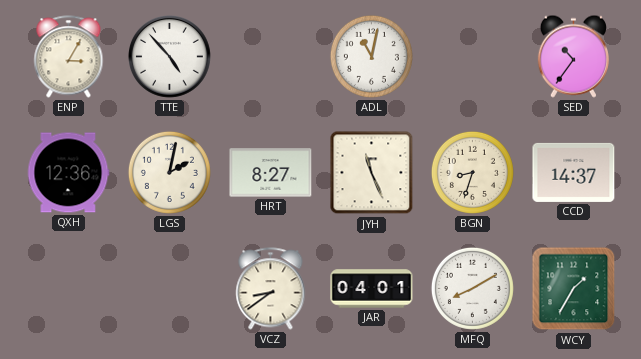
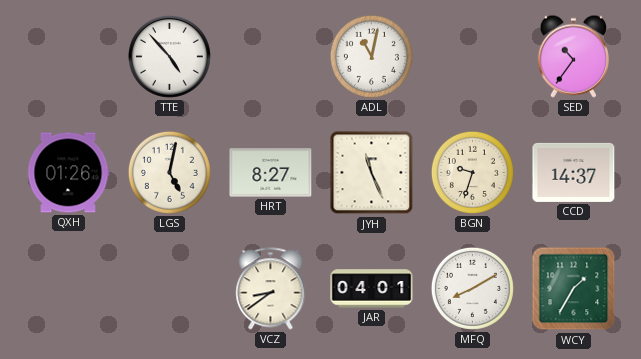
ENP: 3:05 -> none (69, 57)
QXH: 12:36 -> 01:26 (68, 173)
LGS: 2:02 -> 5:02 (169, 172)
BGN: 8:33 -> 9:33 (472, 172)
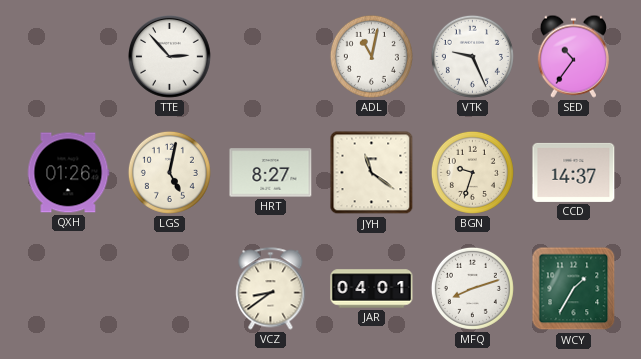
TTE: 4:53 -> 2:53 (170, 57)
VTK: none -> 9:26 (472, 56)
JYH: 11:26 -> 11:21 (372, 173)
MFQ: 8:10 -> 8:12 (472, 288)
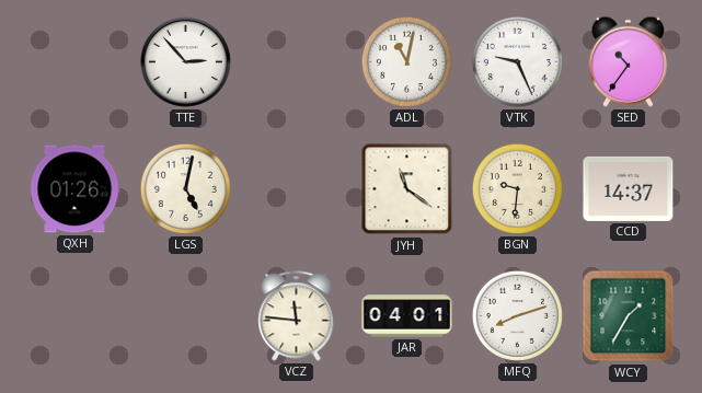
HRT: 8:27 -> none (271, 173)
BGN: 9:33 -> 9:31 (517, 188)
VCZ: 8:39 -> 11:46 (297, 316)
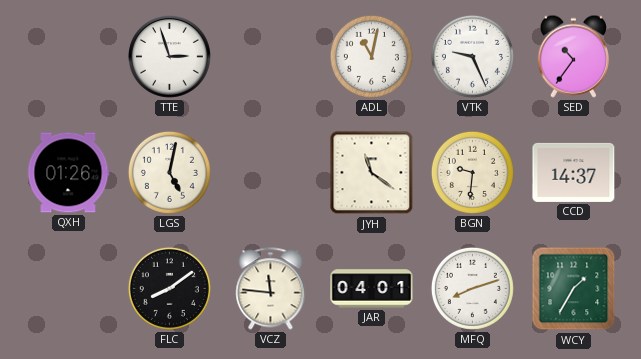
TTE: 2:53 -> 2:57 (170, 57)
FLC: none -> 8:09 (169, 288)
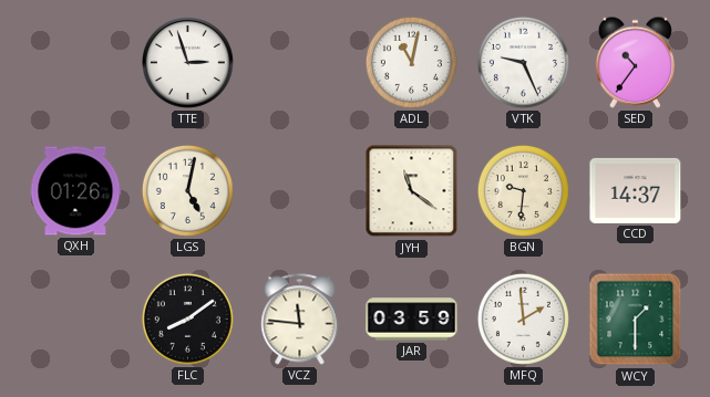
JAR: 04:01 -> 03:59 (412, 320)
MFQ: 8:12 -> 1:59 (523, 318)
WCY: 1:35 -> 1:30 (636, 320)
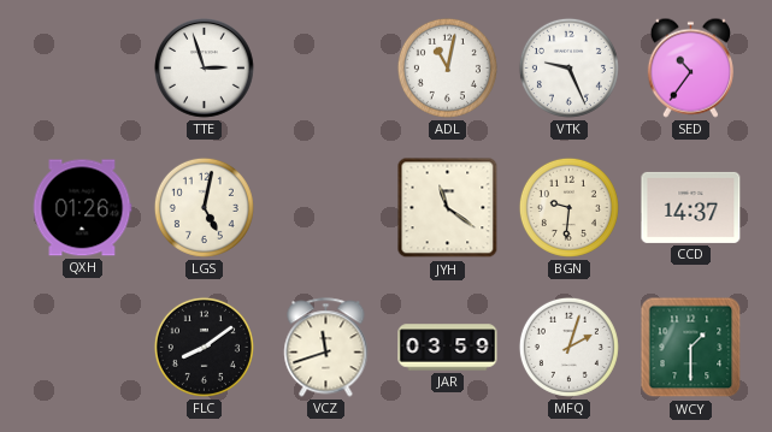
VCZ: 11:46 -> 11:42 (326, 348)
MFQ: 1:59 -> 2:03 (568, 347)
